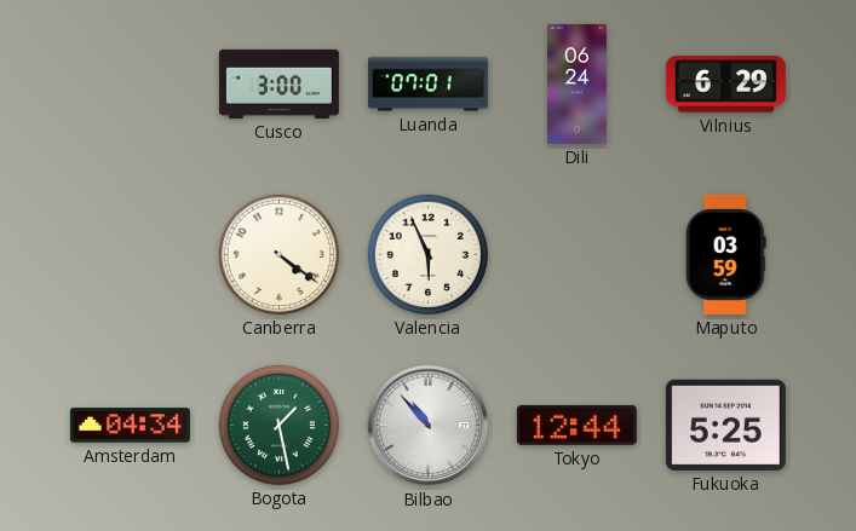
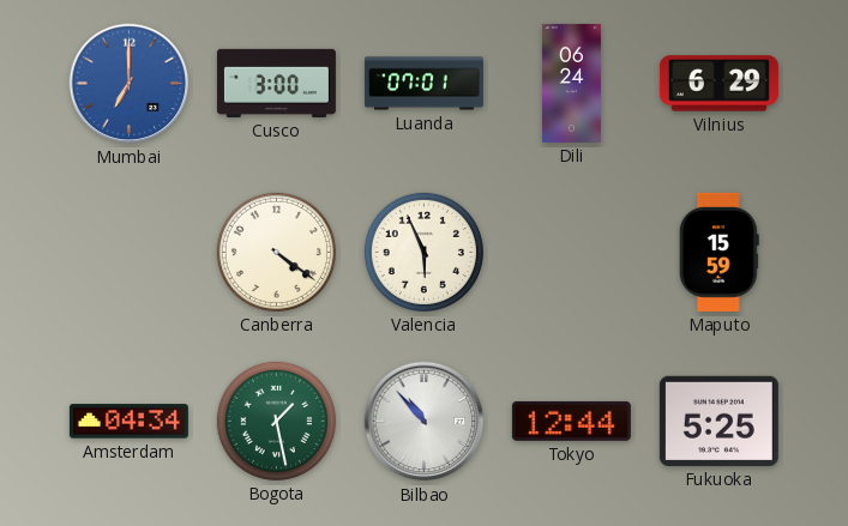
Mumbai: none -> 7:00 (130, 84)
Maputo: 03:59 -> 15:59 (718, 252)
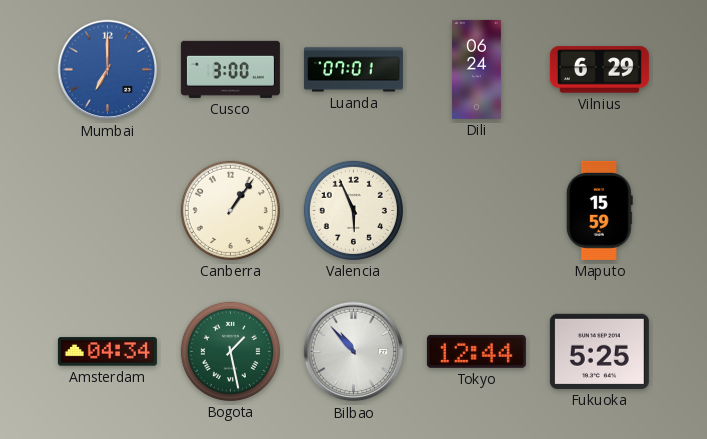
Canberra: 4:21 -> 1:06 (230, 210)
